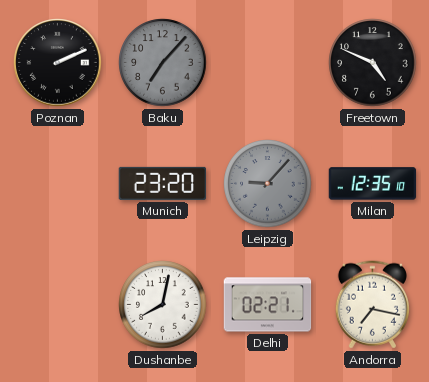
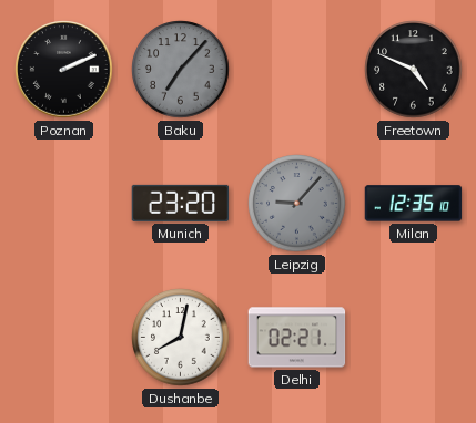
Andorra: 7:17 -> none (372, 305)
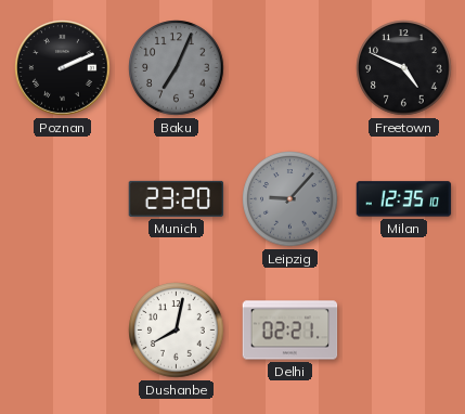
Baku: 7:07 -> 7:04 (177, 68)
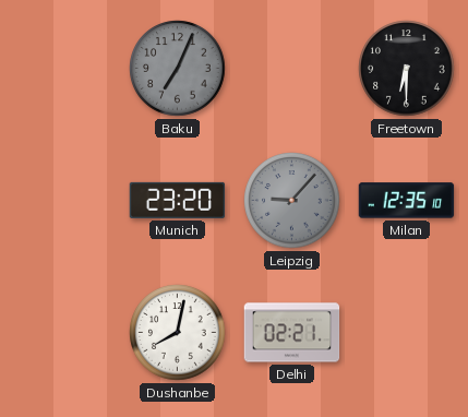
Poznan: 2:11 -> none (63, 68)
Freetown: 4:49 -> 6:30 (407, 69)
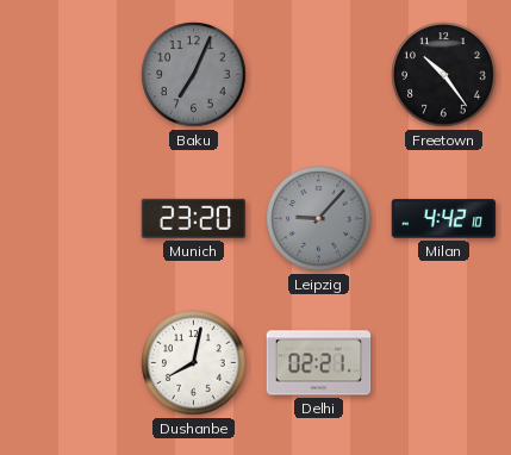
Freetown: 6:30 -> 10:24 (444, 75)
Milan: 12:35 -> 4:42 (444, 219)
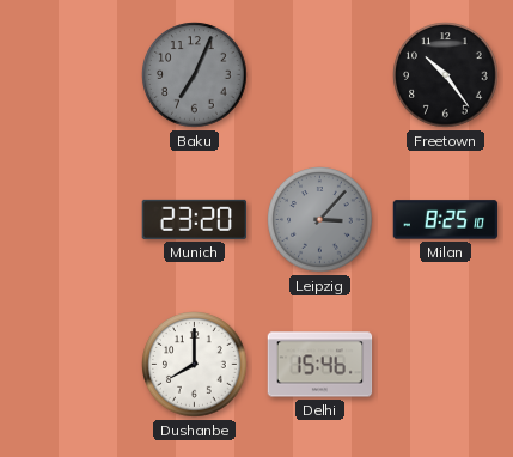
Leipzig: 9:07 -> 3:07 (320, 220)
Milan: 4:42 -> 8:25 (446, 220)
Dushanbe: 8:02 -> 8:00 (195, 365)
Delhi: 02:21 -> 15:46 (320, 365)
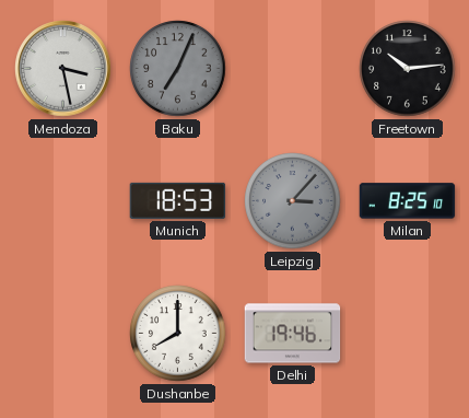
Mendoza: none -> 3:28 (63, 69)
Freetown: 10:24 -> 10:14 (408, 69)
Munich: 23:20 -> 18:53 (178, 200)
Delhi: 15:46 -> 19:46 (293, 334)
